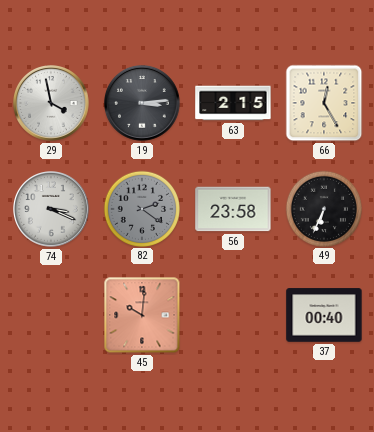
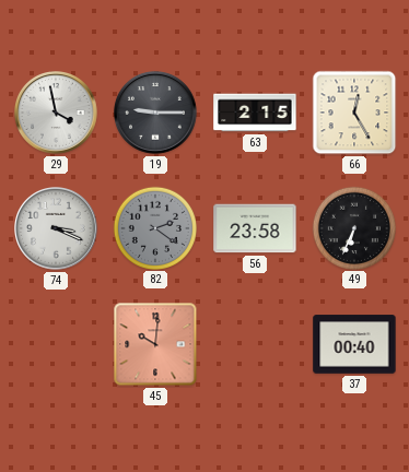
19: 3:14 -> 9:15 (156, 114)
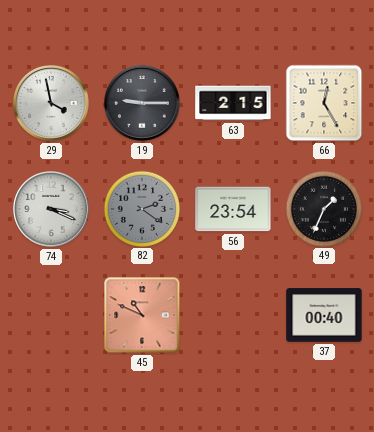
56: 23:58 -> 23:54 (233, 209)
49: 6:34 -> 1:34 (323, 208)
45: 10:01 -> 10:49 (142, 315)
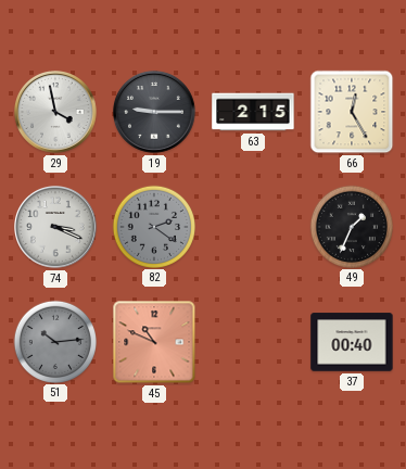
56: 23:54 -> none (233, 209)
51: none -> 10:14 (54, 341)
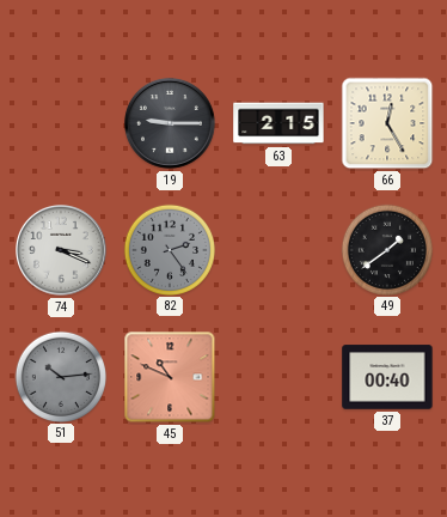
29: 3:58 -> none (56, 113)
82: 2:21 -> 2:24 (169, 249)
49: 1:34 -> 1:39 (386, 249)
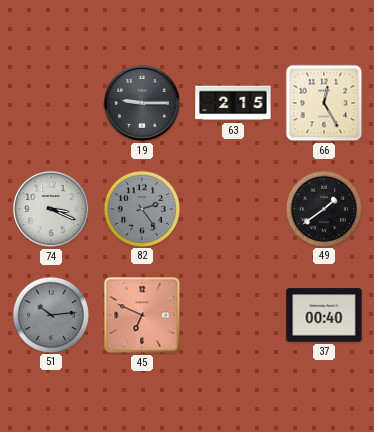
45: 10:49 -> 6:49 (142, 315)
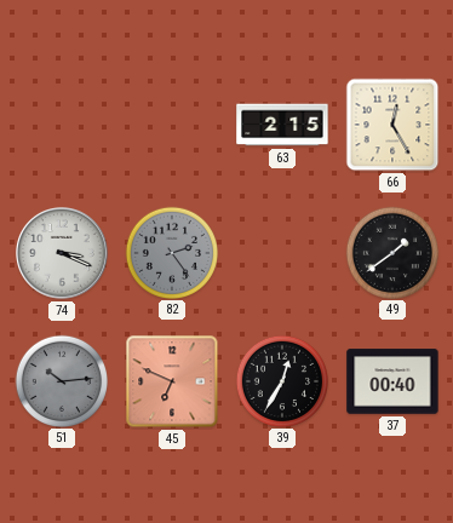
19: 9:15 -> none (143, 104)
39: none -> 12:35 (281, 380)
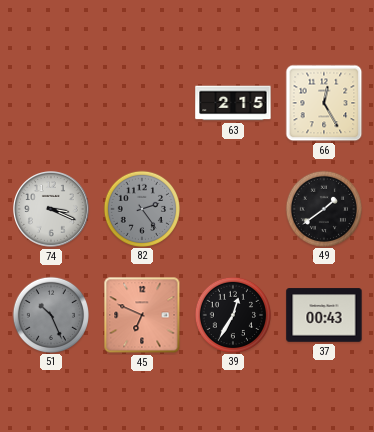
51: 10:14 -> 10:26 (50, 314)
37: 00:40 -> 00:43 (324, 315)
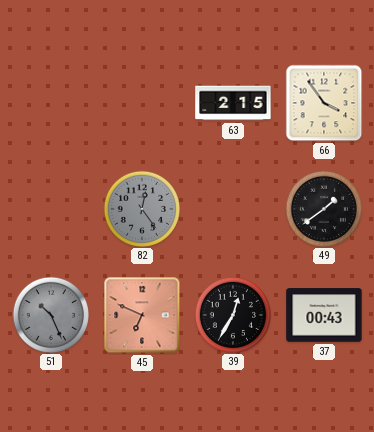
66: 12:25 -> 3:54 (324, 103)
74: 3:19 -> none (52, 210)
82: 2:24 -> 12:24 (141, 208)
